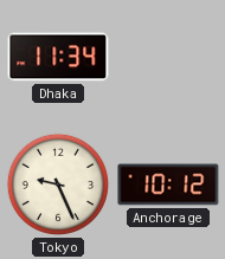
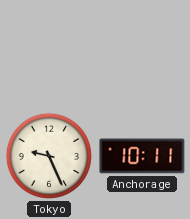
Dhaka: 11:34 -> none (58, 57)
Anchorage: 10:12 -> 10:11 (142, 156)
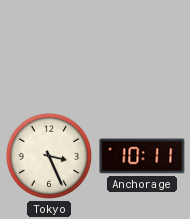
Tokyo: 9:26 -> 3:26 (49, 156)
